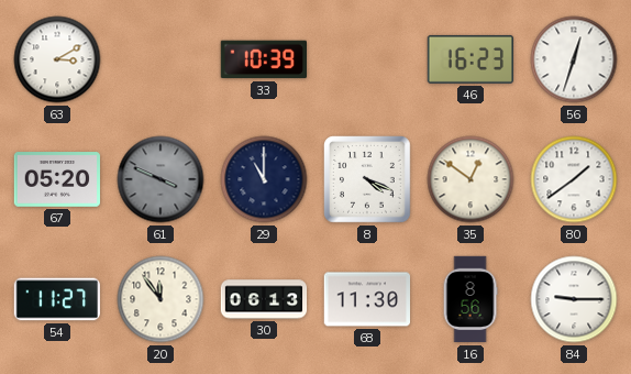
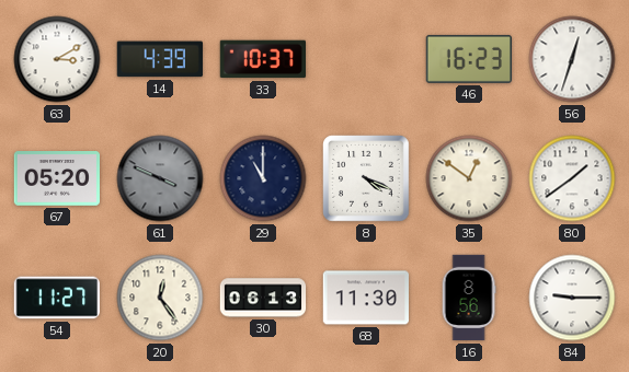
14: none -> 4:39 (160, 59)
33: 10:39 -> 10:37 (262, 59)
20: 11:54 -> 12:24 (160, 298)
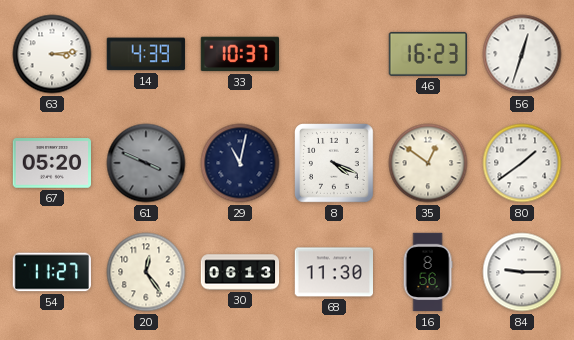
63: 3:10 -> 3:14 (52, 54)
29: 11:00 -> 11:02 (240, 163)
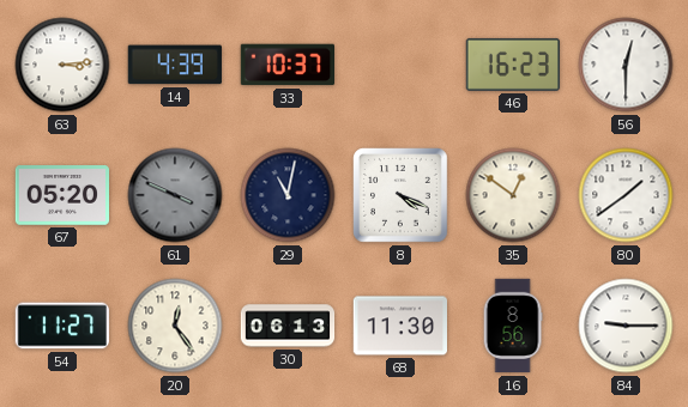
56: 12:33 -> 12:30 (626, 65)
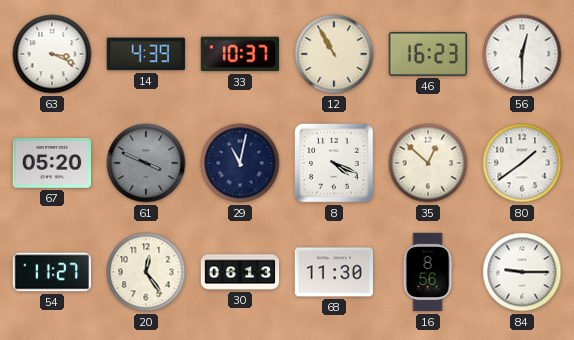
63: 3:14 -> 3:19 (52, 54)
12: none -> 10:55 (334, 54)
35: 12:51 -> 12:52 (428, 163)
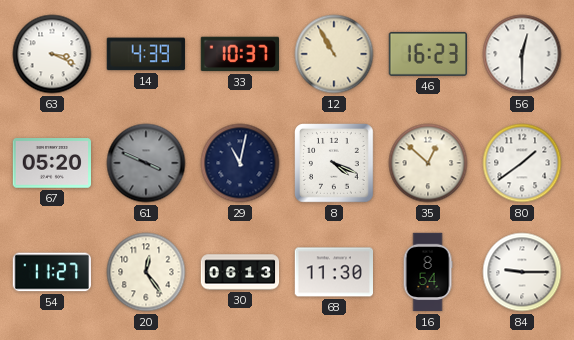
16: 8:56 -> 8:54 (428, 272)
